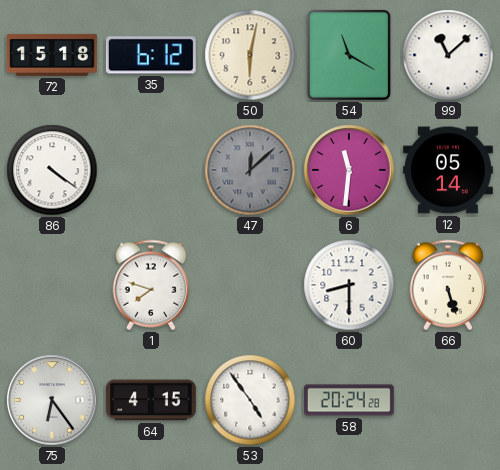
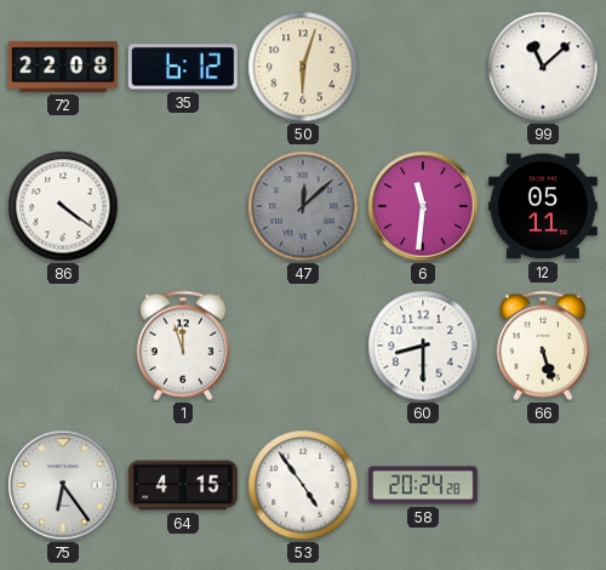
72: 15:18 -> 22:08 (63, 67)
50: 6:02 -> 6:03 (303, 67)
54: 11:20 -> none (349, 55)
12: 05:14 -> 05:11 (543, 206)
1: 7:48 -> 11:57 (183, 346)
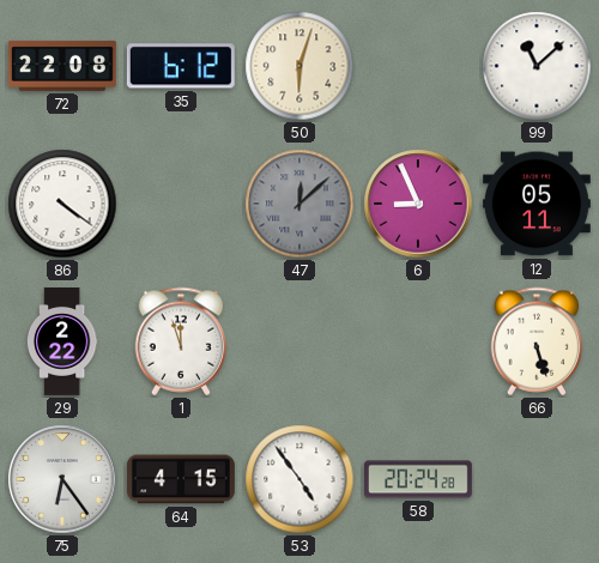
6: 11:31 -> 8:56 (418, 204)
29: none -> 2:22 (62, 343)
60: 8:30 -> none (423, 346)
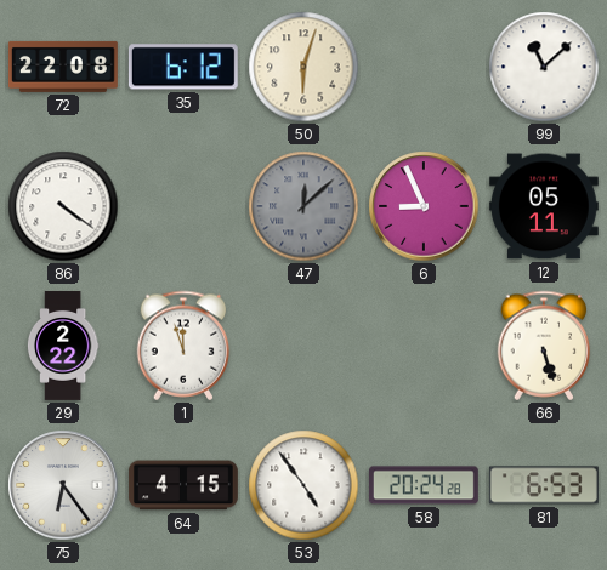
81: none -> 6:53 (544, 485)
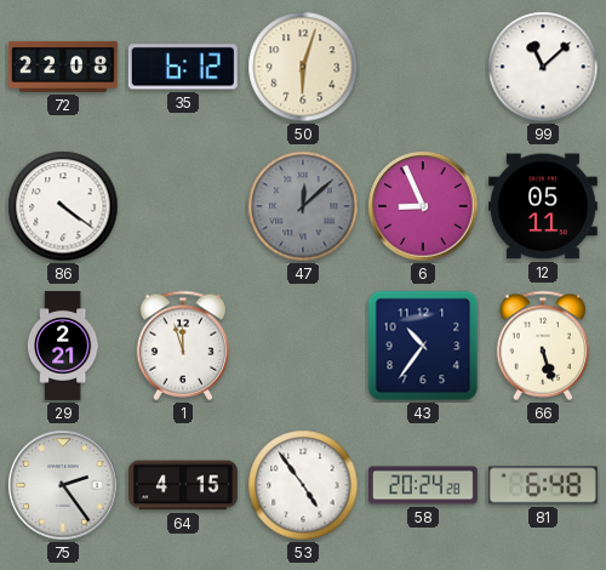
29: 2:22 -> 2:21 (63, 347)
43: none -> 10:36 (423, 346)
75: 6:24 -> 2:24 (63, 485)
81: 6:53 -> 6:48 (543, 485)
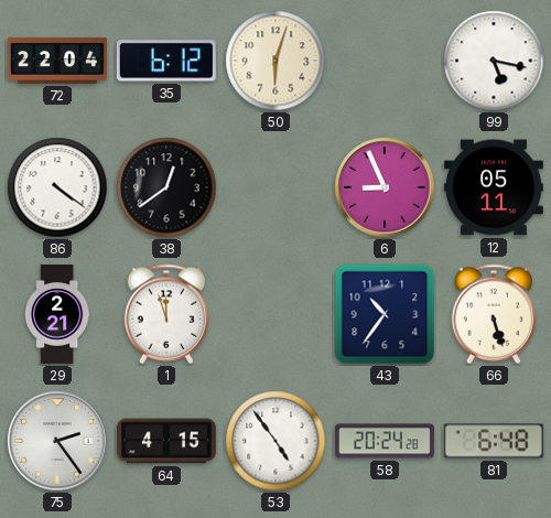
72: 22:08 -> 22:04 (57, 61)
99: 11:08 -> 5:17 (494, 61)
38: none -> 12:39 (166, 187)
47: 12:08 -> none (303, 206)
